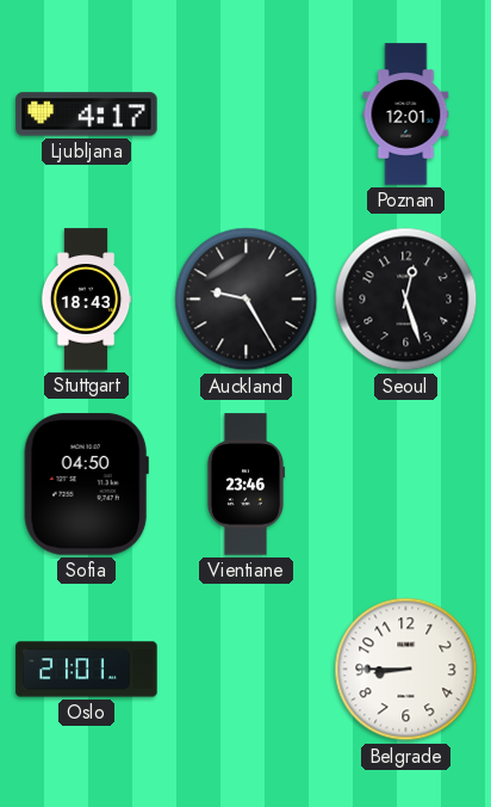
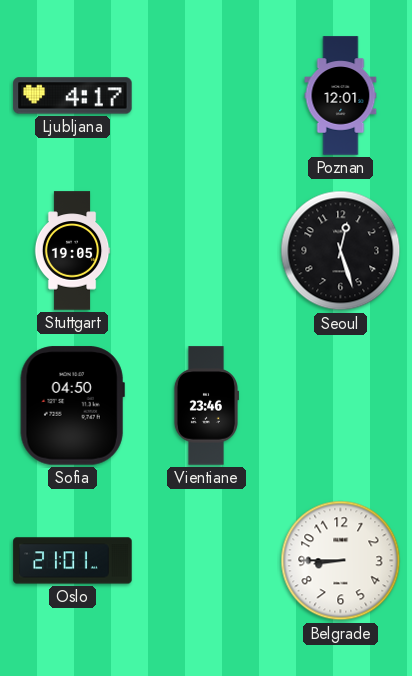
Stuttgart: 18:43 -> 19:05 (72, 251)
Auckland: 9:25 -> none (247, 300)
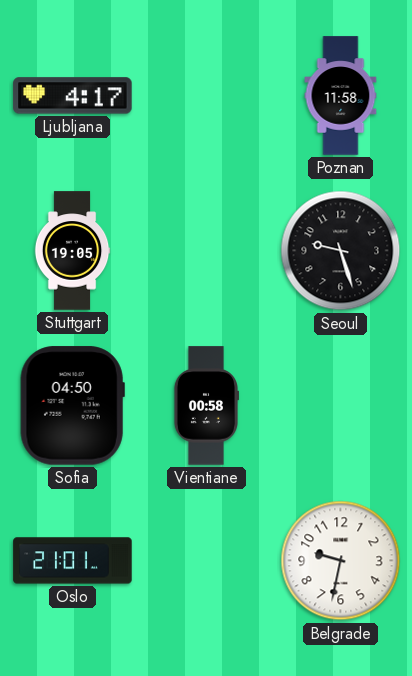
Poznan: 12:01 -> 11:58 (341, 96)
Seoul: 12:27 -> 9:27 (341, 251)
Vientiane: 23:46 -> 00:58 (205, 406)
Belgrade: 8:45 -> 9:32 (341, 561)
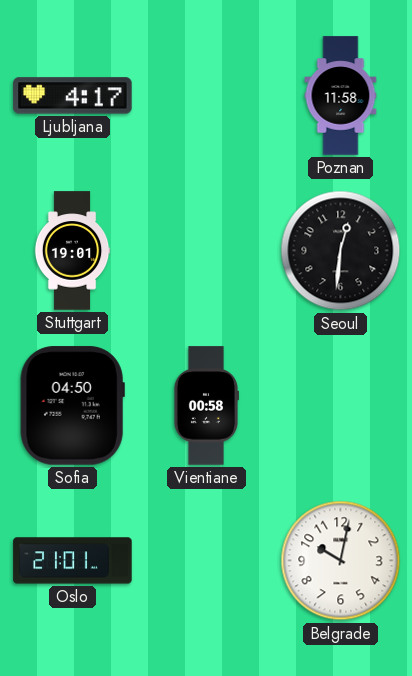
Stuttgart: 19:05 -> 19:01 (72, 251)
Seoul: 9:27 -> 12:31 (341, 251)
Belgrade: 9:32 -> 10:02 (341, 561)
